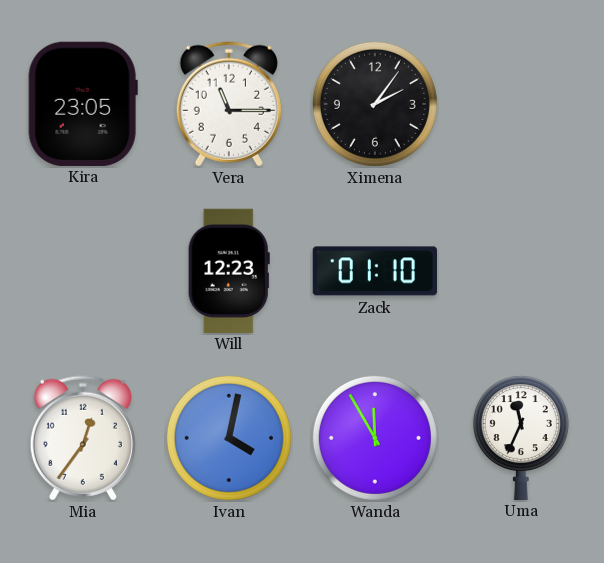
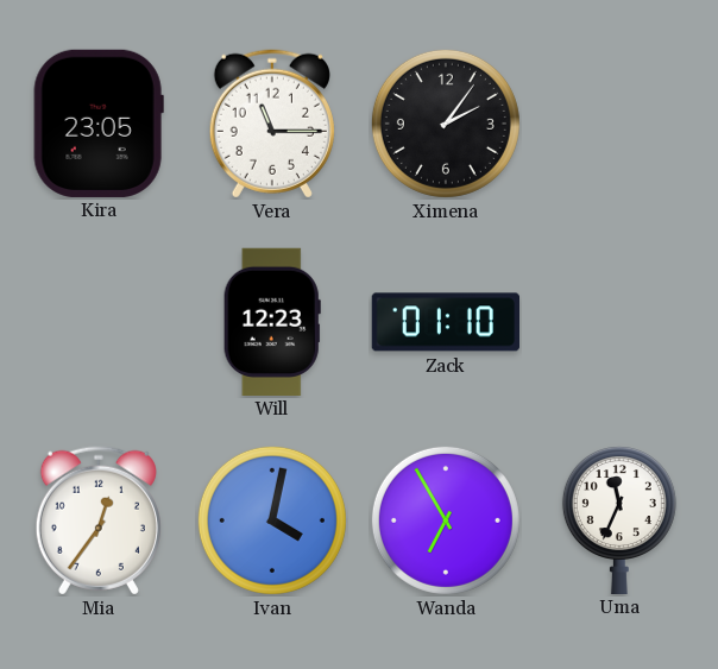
Wanda: 11:55 -> 6:55 (446, 520)
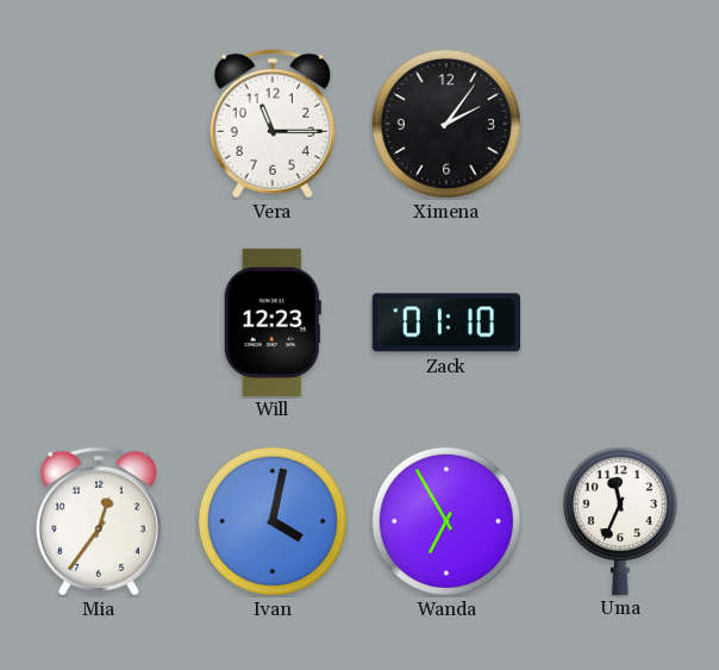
Kira: 23:05 -> none (99, 122)
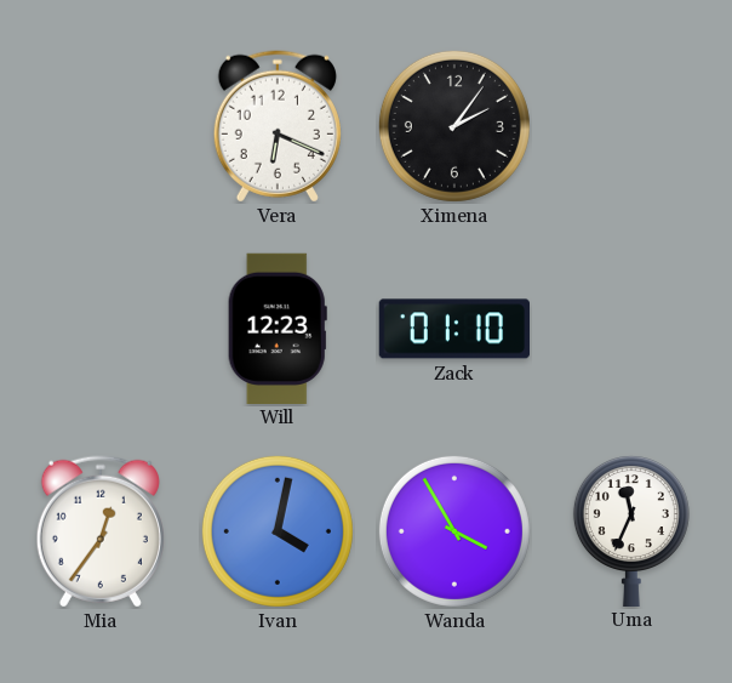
Vera: 11:15 -> 6:19 (278, 126)
Wanda: 6:55 -> 3:55 (454, 531)
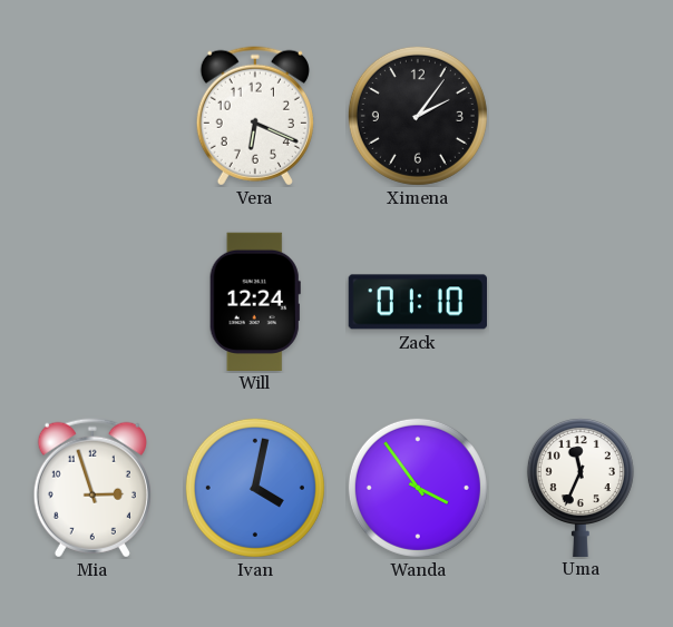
Will: 12:23 -> 12:24 (255, 301)
Mia: 12:36 -> 2:57 (92, 488)
Wanda: 3:55 -> 3:54 (418, 488)
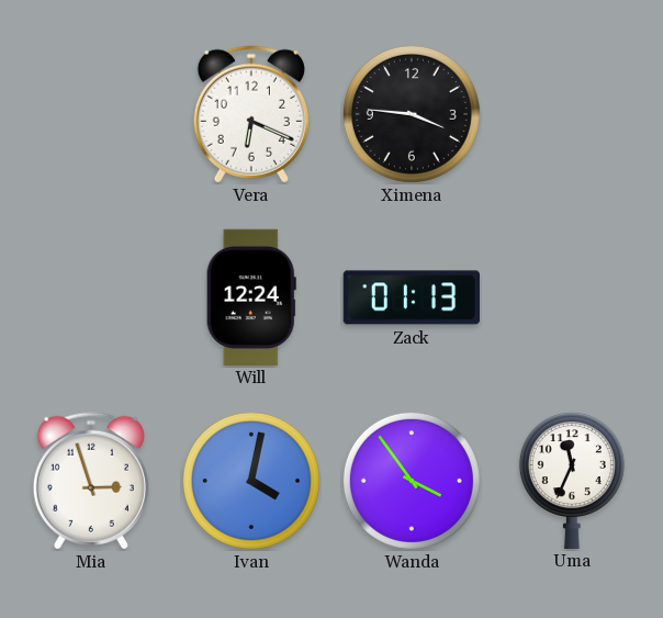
Ximena: 2:06 -> 3:46 (412, 114)
Zack: 01:10 -> 01:13 (411, 297)
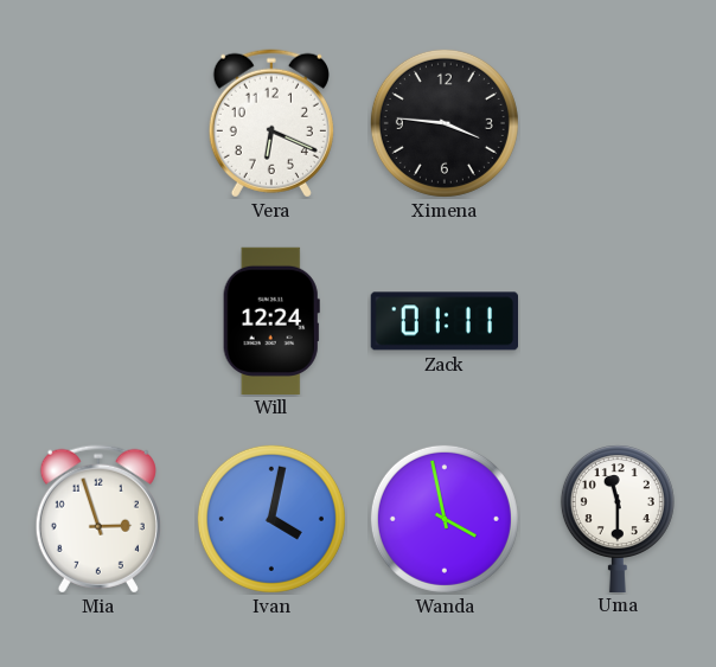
Zack: 01:13 -> 01:11 (443, 321)
Wanda: 3:54 -> 3:58 (445, 519)
Uma: 11:34 -> 11:30 (618, 519)
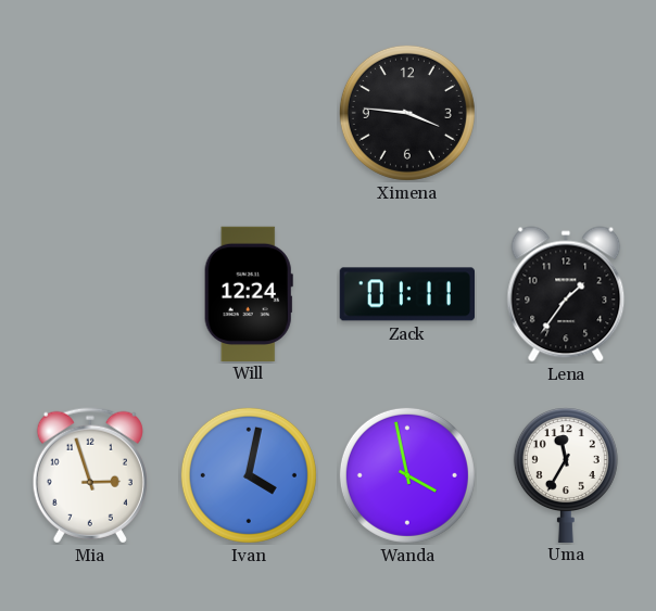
Vera: 6:19 -> none (271, 123)
Lena: none -> 1:36 (566, 294)
Uma: 11:30 -> 11:35 (566, 475)
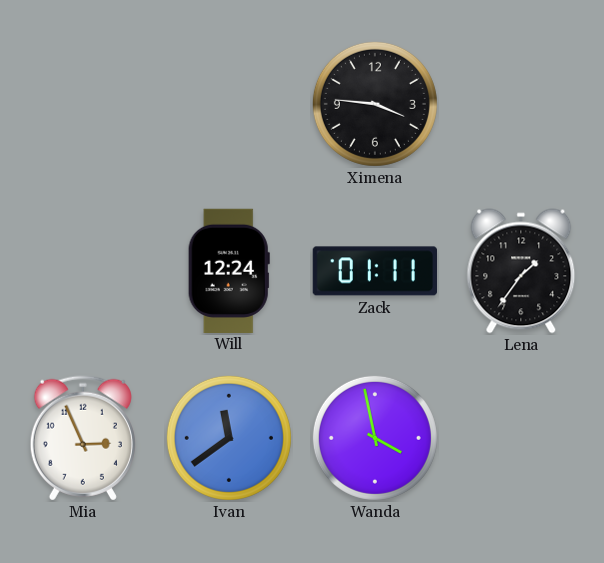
Mia: 2:57 -> 2:56 (83, 438)
Ivan: 4:02 -> 11:39 (229, 438)
Uma: 11:35 -> none (566, 475)
